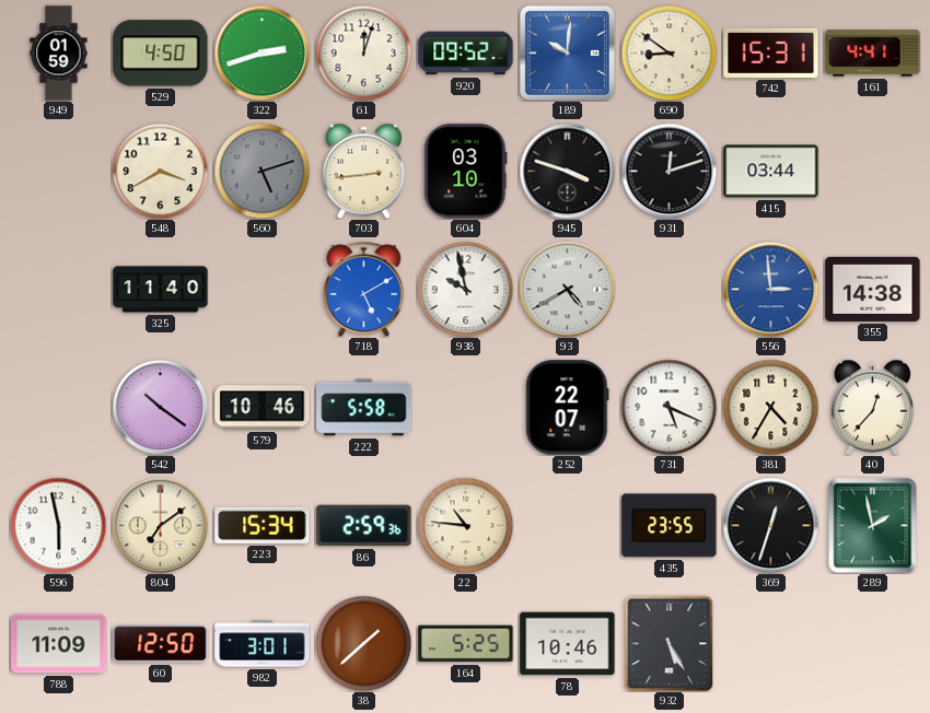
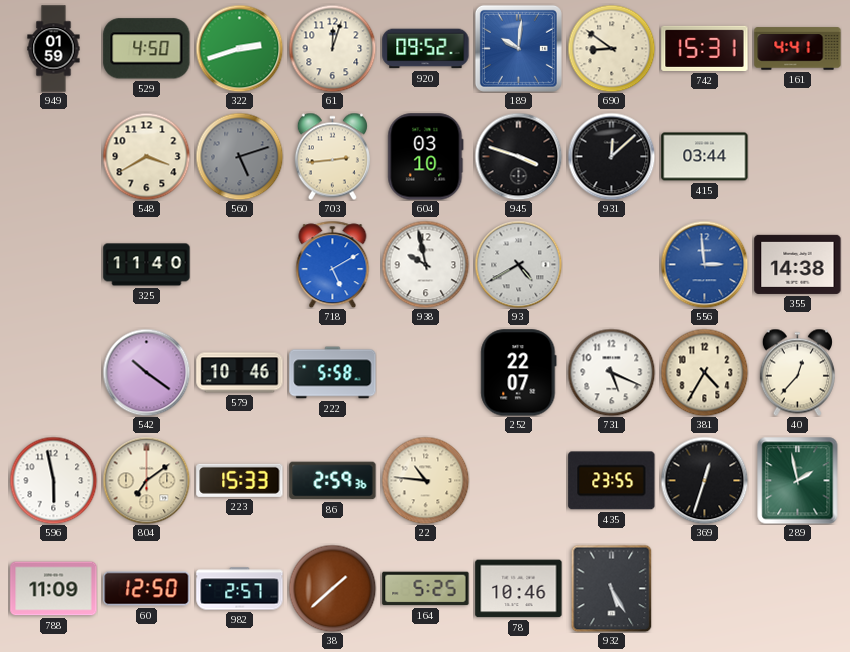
931: 12:12 -> 12:08 (611, 156)
223: 15:34 -> 15:33 (240, 480)
982: 3:01 -> 2:57 (240, 589)
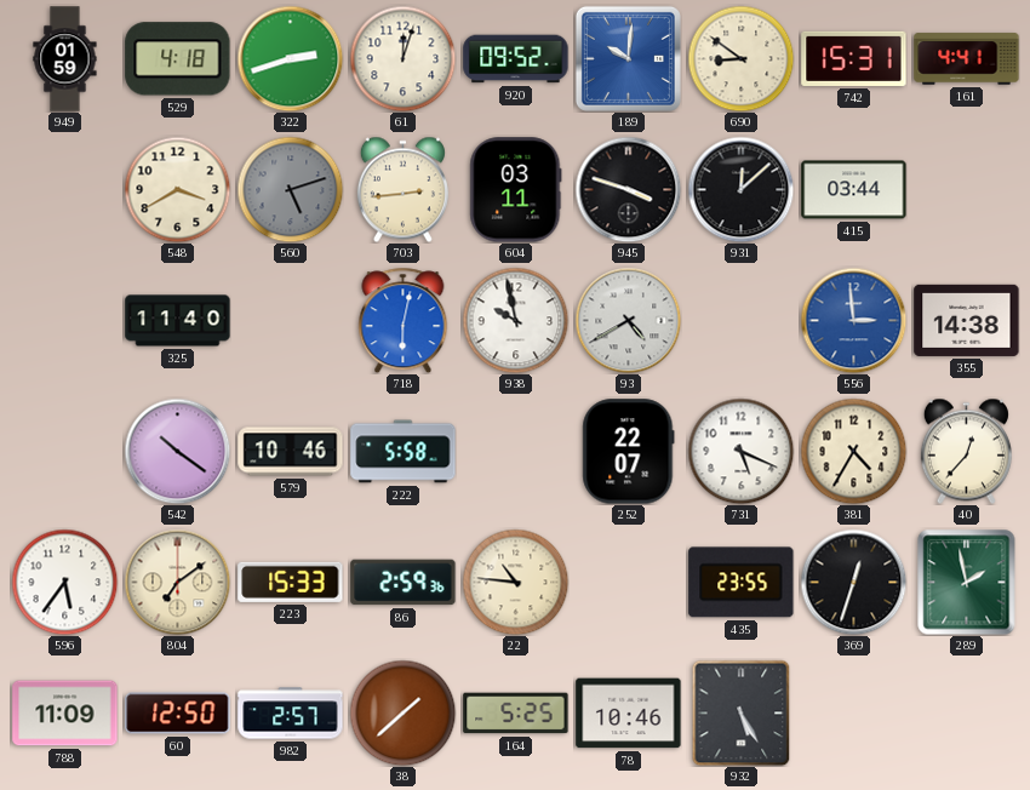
529: 4:50 -> 4:18 (178, 59)
604: 03:10 -> 03:11 (516, 190)
718: 5:10 -> 6:02 (404, 320)
596: 5:58 -> 5:36 (64, 582)
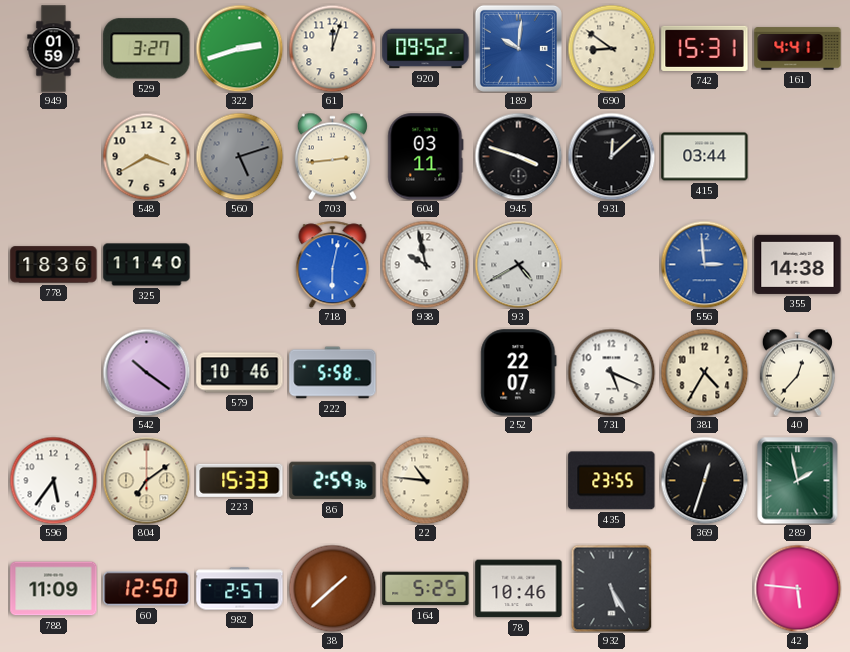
529: 4:18 -> 3:27 (147, 49)
778: none -> 18:36 (54, 265)
42: none -> 5:46 (797, 588)
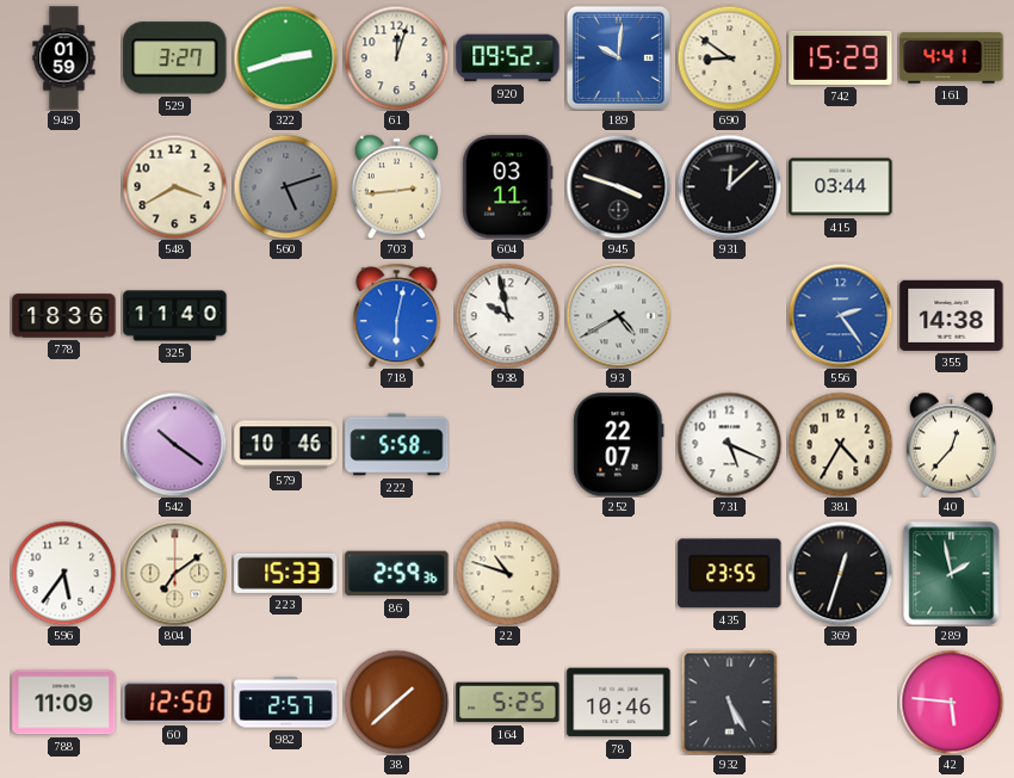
742: 15:31 -> 15:29 (841, 57)
556: 2:59 -> 2:24 (840, 315)
22: 10:46 -> 10:48 (507, 573)
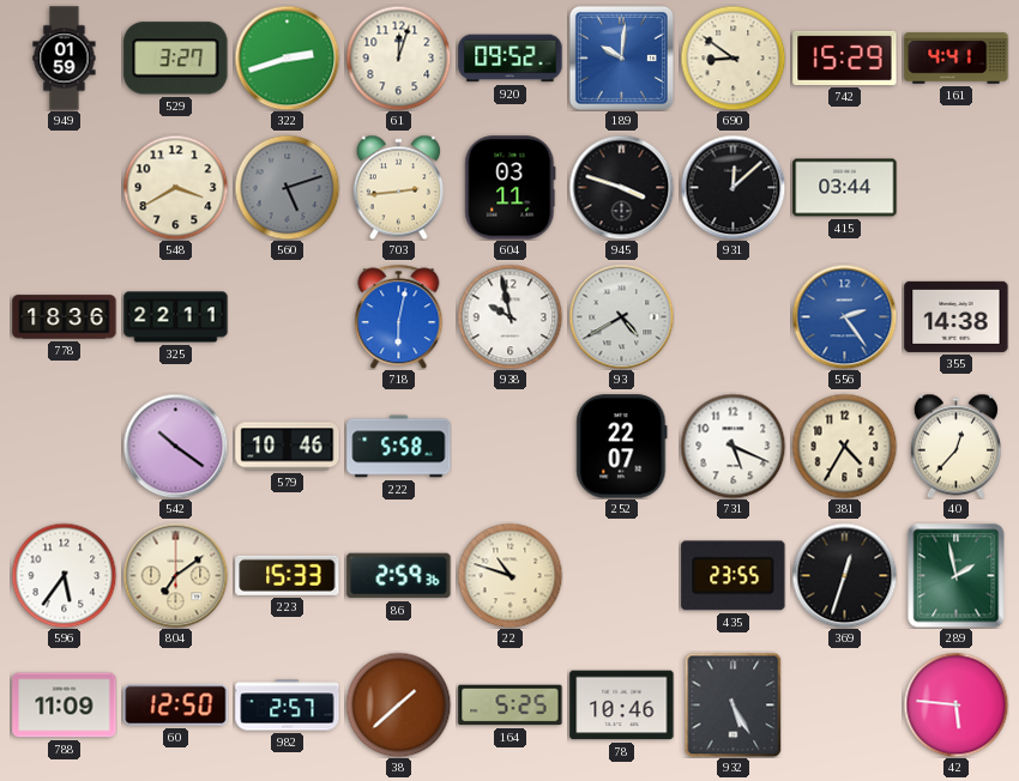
325: 11:40 -> 22:11 (176, 317)
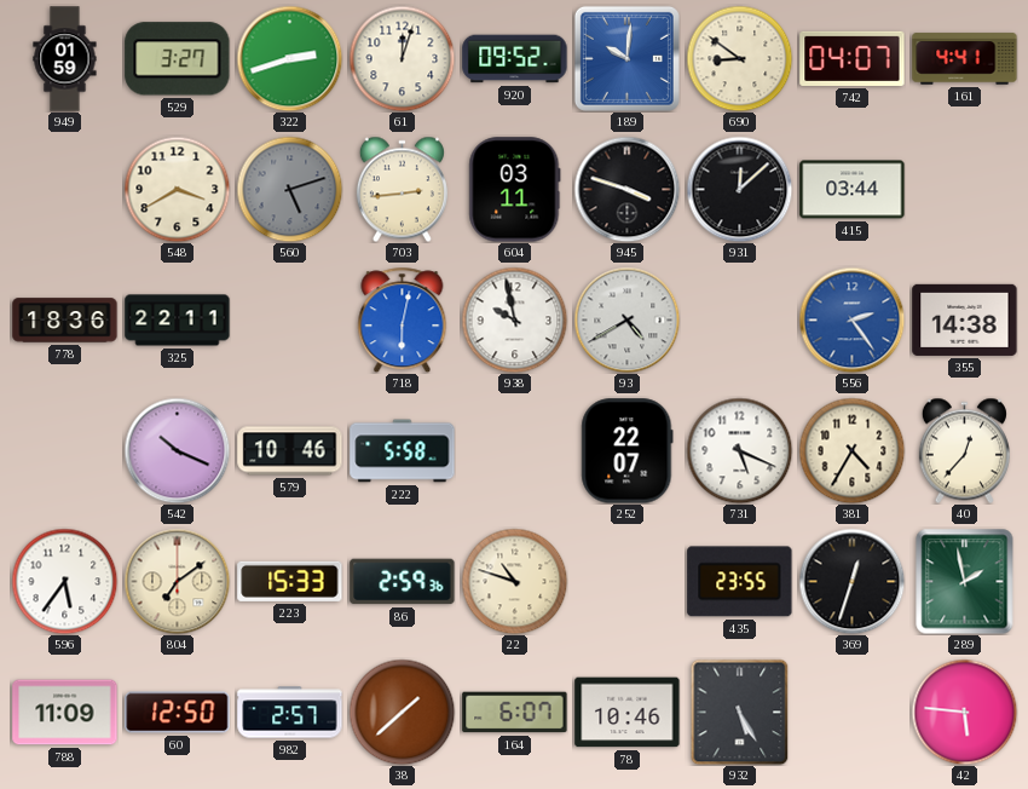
742: 15:29 -> 04:07 (853, 58)
542: 10:21 -> 10:19 (177, 450)
164: 5:25 -> 6:07 (515, 713)
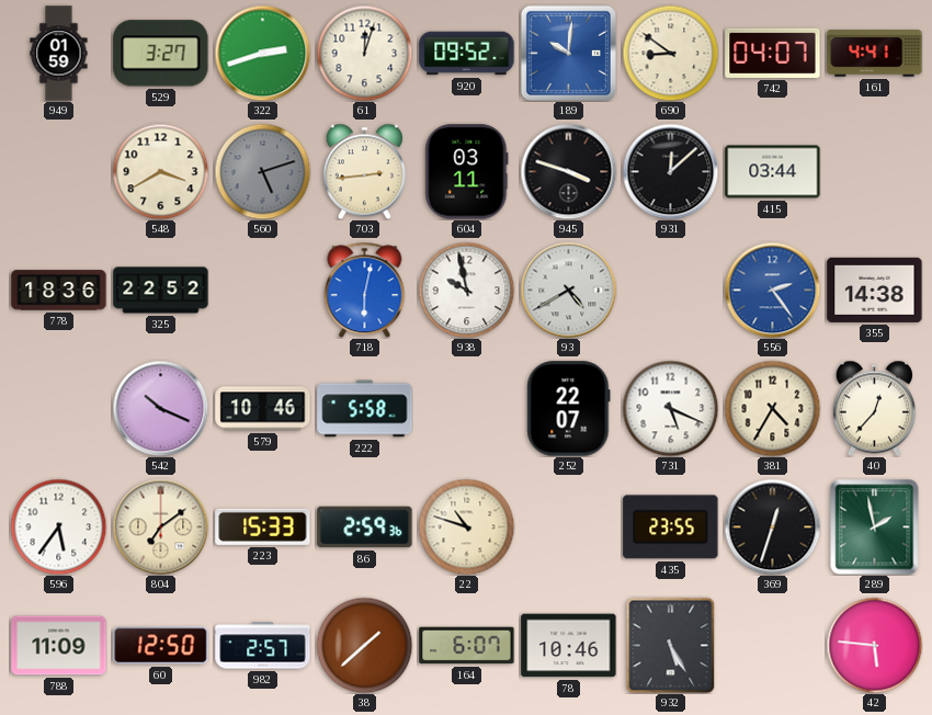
325: 22:11 -> 22:52 (161, 291)
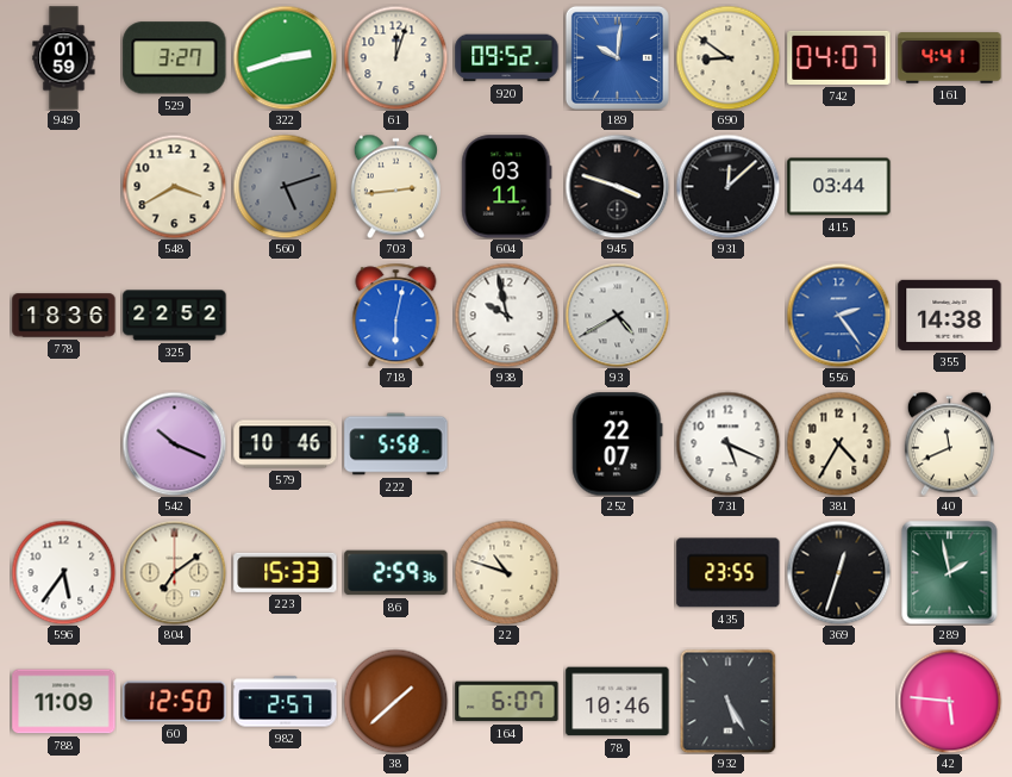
40: 12:37 -> 11:41 (949, 443)
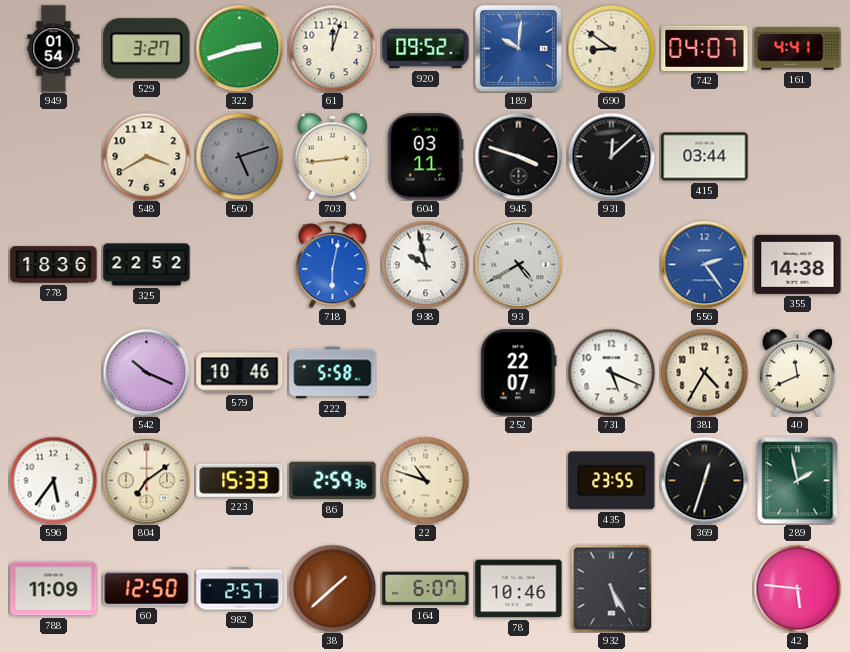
949: 01:59 -> 01:54 (54, 49)
